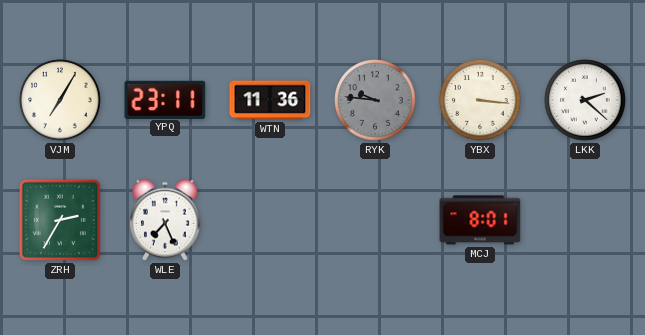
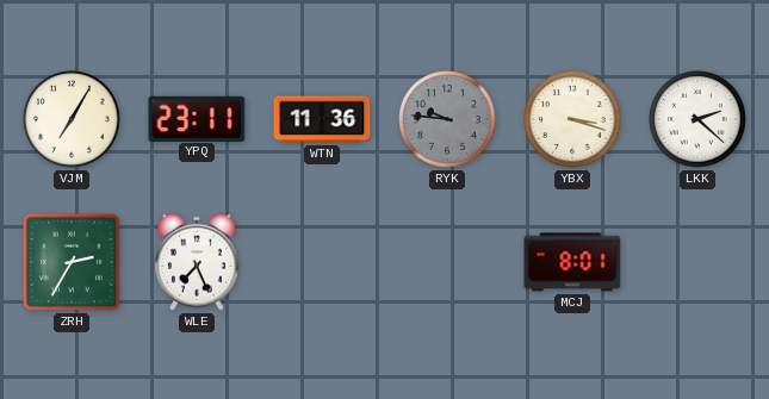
YBX: 3:16 -> 3:18 (572, 119)
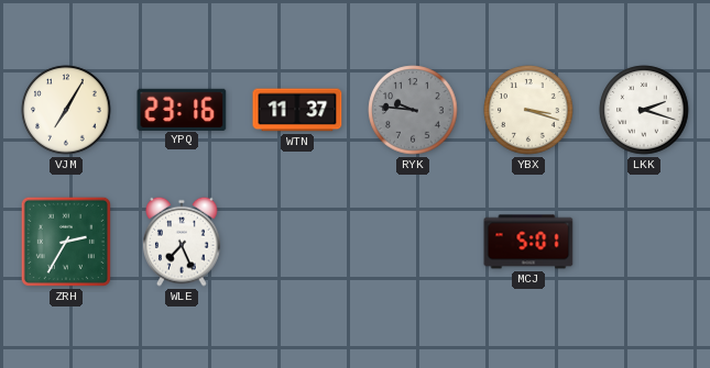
YPQ: 23:11 -> 23:16 (182, 109)
WTN: 11:36 -> 11:37 (297, 110)
LKK: 2:22 -> 2:18 (644, 110)
MCJ: 8:01 -> 5:01 (528, 242)
